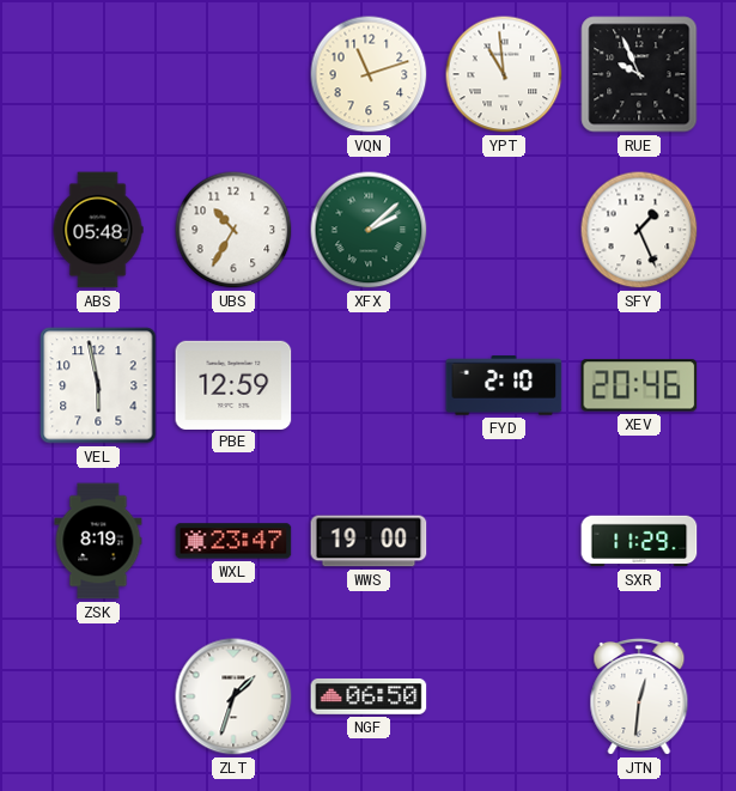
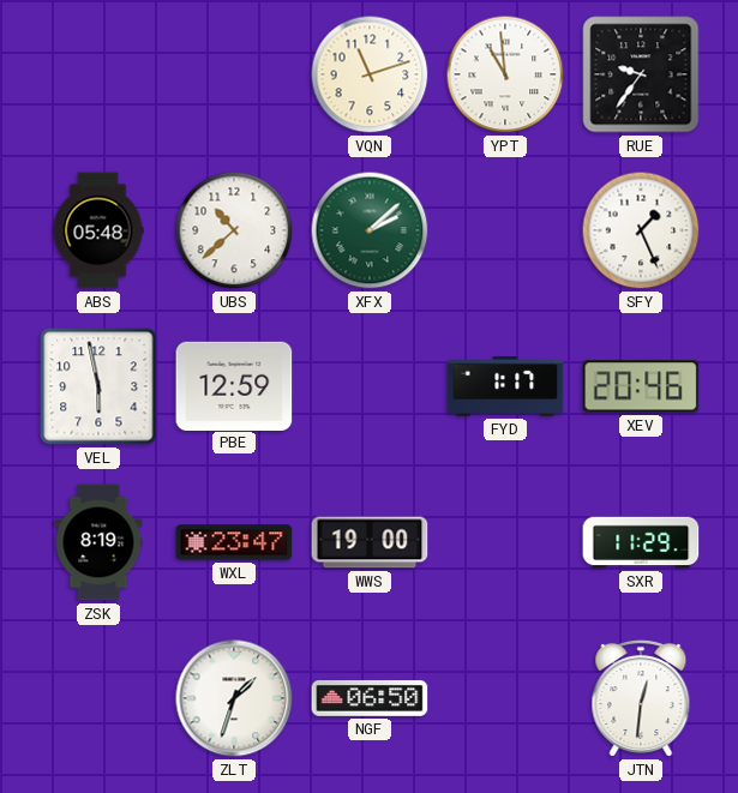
RUE: 9:56 -> 9:36 (641, 74)
UBS: 10:35 -> 10:38 (234, 230)
FYD: 2:10 -> 1:17 (505, 386)
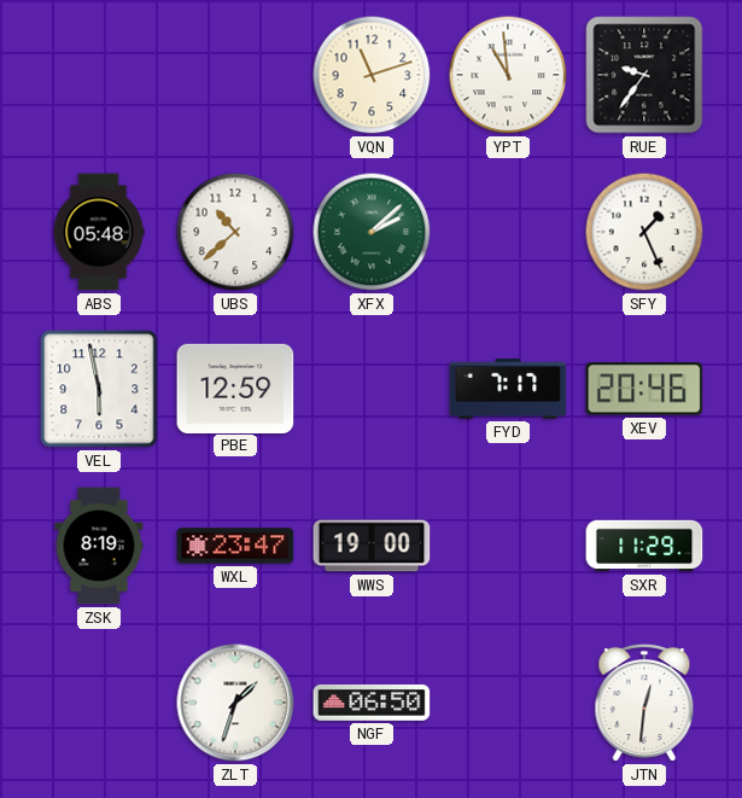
FYD: 1:17 -> 7:17 (508, 389)
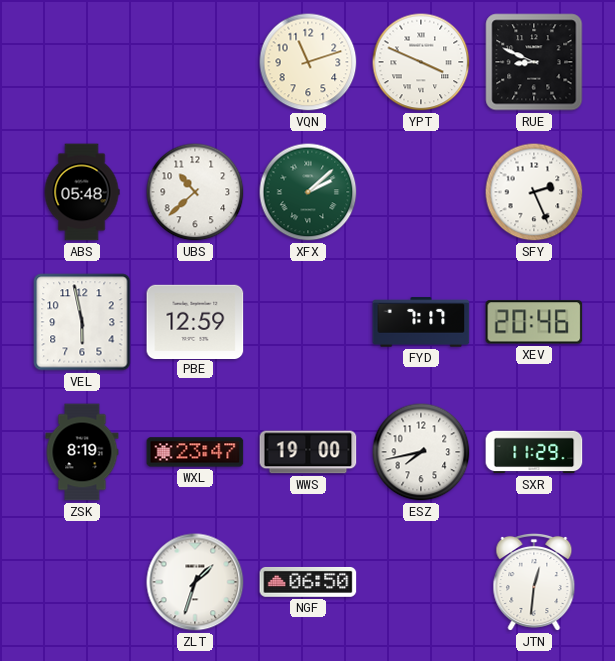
YPT: 10:59 -> 3:49 (421, 62)
RUE: 9:36 -> 8:49 (534, 62)
SFY: 1:26 -> 2:26 (534, 192)
ESZ: none -> 7:43 (421, 452)
